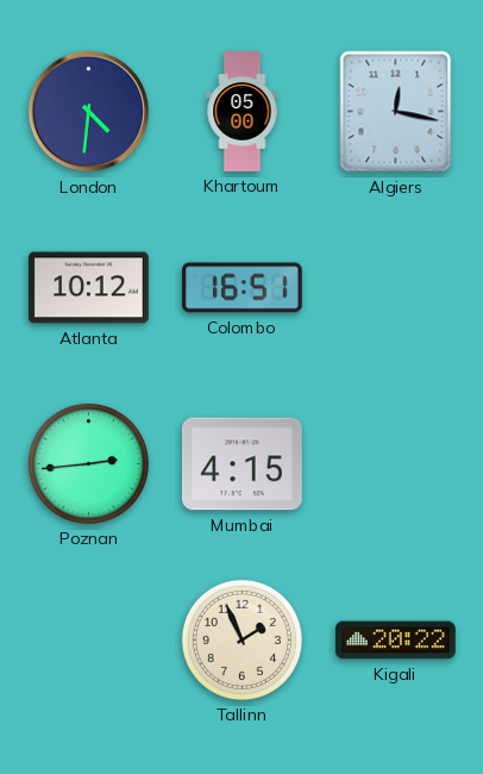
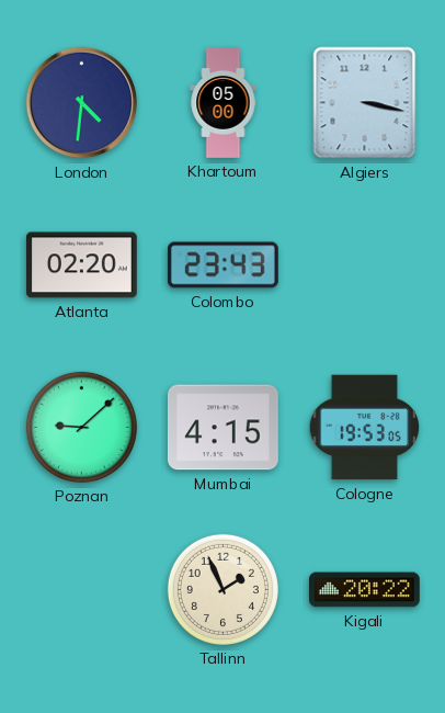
Algiers: 12:17 -> 3:17 (365, 103)
Atlanta: 10:12 -> 02:20 (81, 265)
Colombo: 16:51 -> 23:43 (222, 265)
Poznan: 2:44 -> 9:08 (81, 427)
Cologne: none -> 19:53 (364, 428)
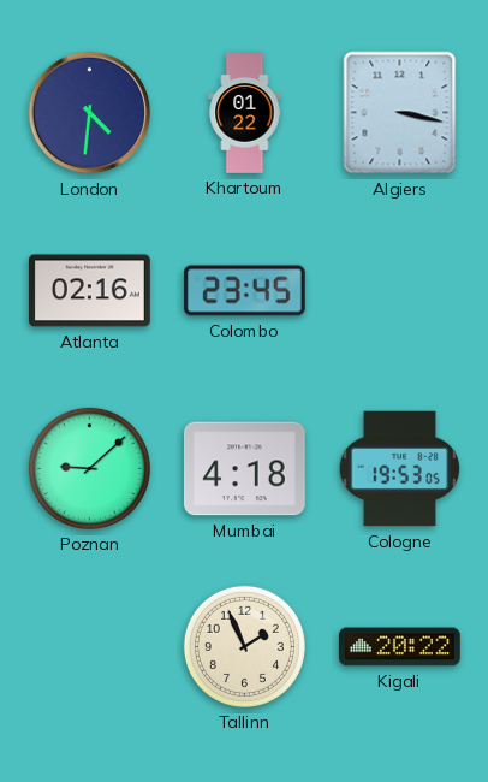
Khartoum: 05:00 -> 01:22 (245, 113)
Atlanta: 02:20 -> 02:16 (89, 291)
Colombo: 23:43 -> 23:45 (244, 291)
Mumbai: 4:15 -> 4:18 (244, 469)
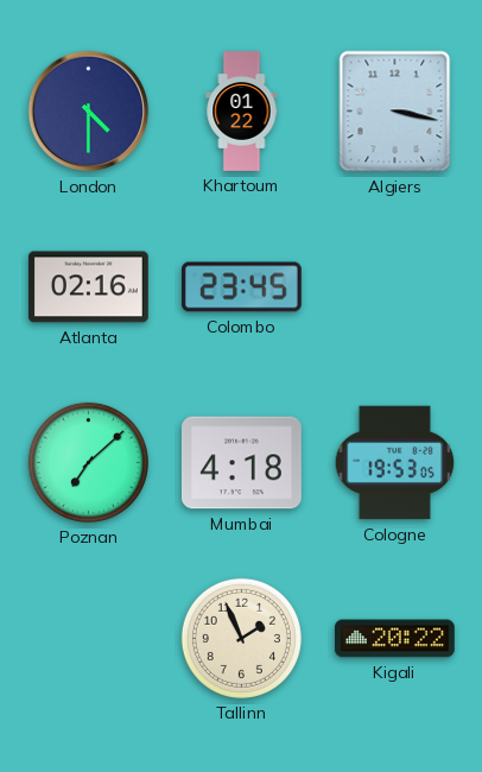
London: 4:31 -> 4:30 (89, 112)
Poznan: 9:08 -> 7:08 (88, 462)
